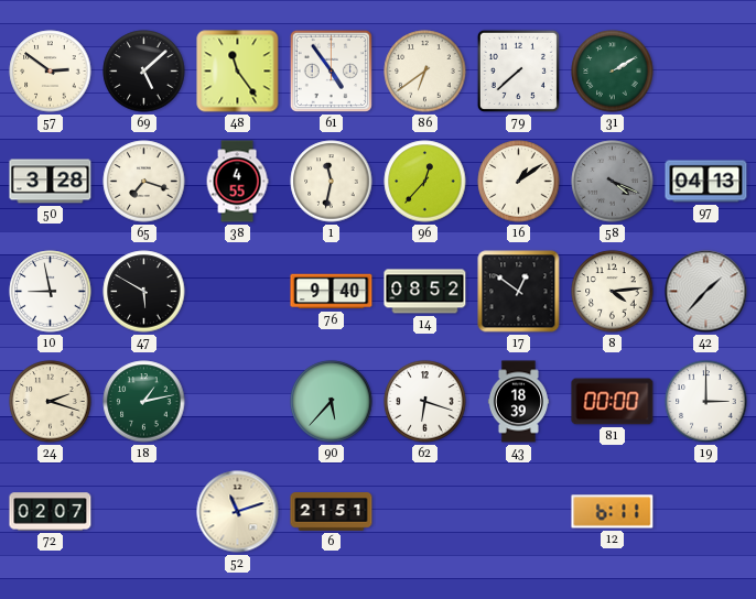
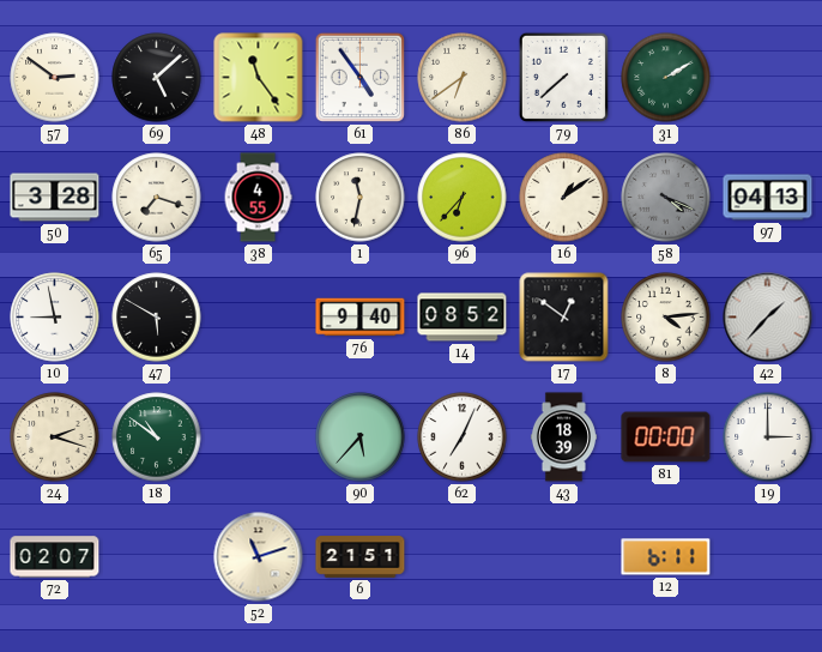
96: 12:37 -> 6:37 (463, 198)
18: 1:13 -> 10:51 (157, 437)
62: 6:18 -> 7:04 (463, 437)
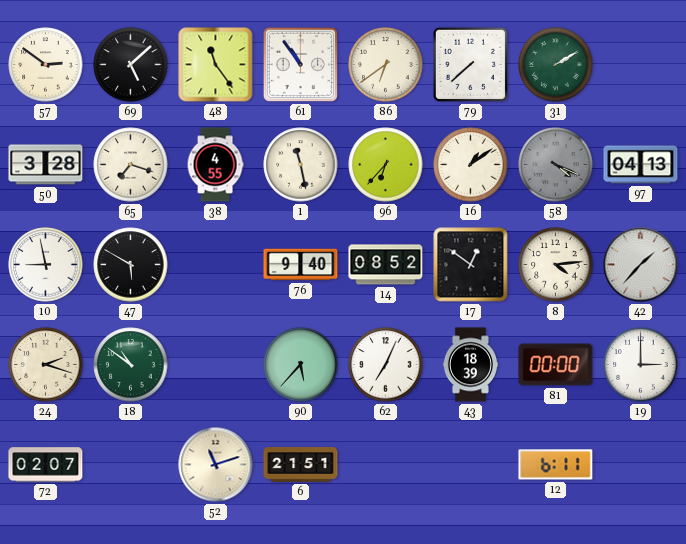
61: 4:54 -> 10:54 (300, 64)
1: 11:32 -> 11:28 (301, 165)
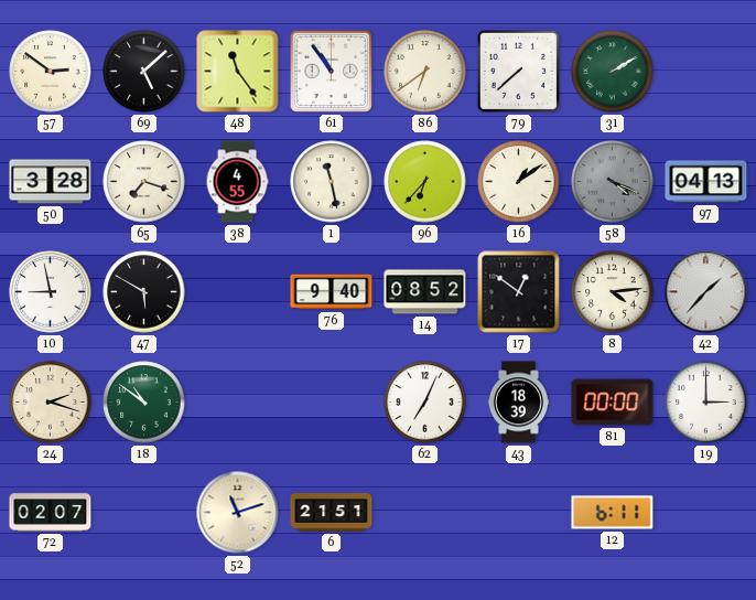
90: 5:37 -> none (301, 365)
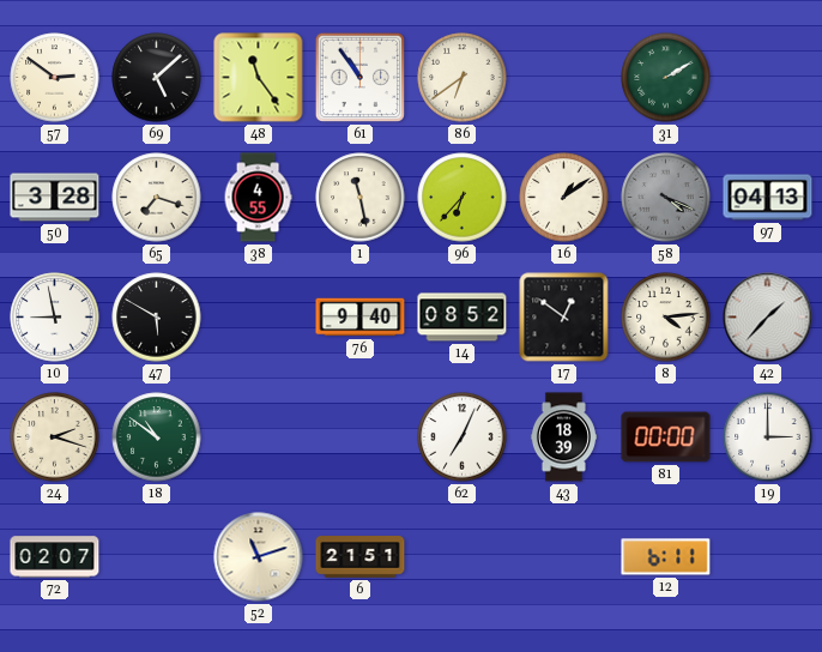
79: 7:38 -> none (518, 71)
